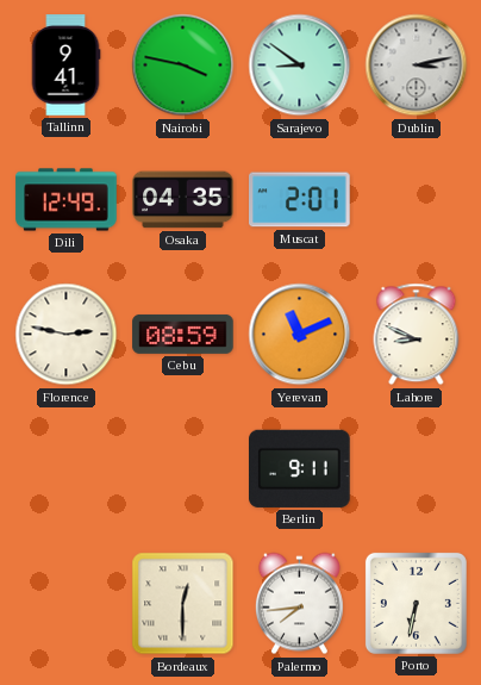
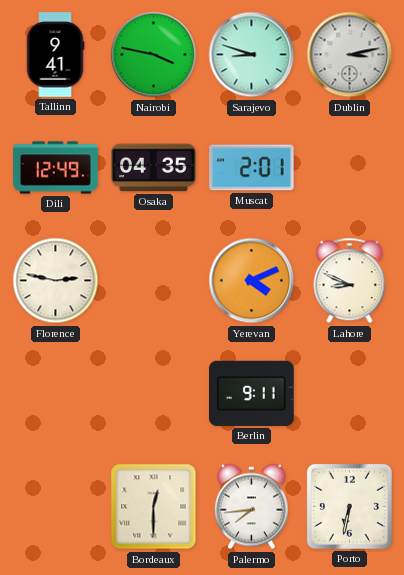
Sarajevo: 8:51 -> 8:48 (252, 55)
Cebu: 08:59 -> none (183, 334)
Yerevan: 11:11 -> 4:11 (252, 281)
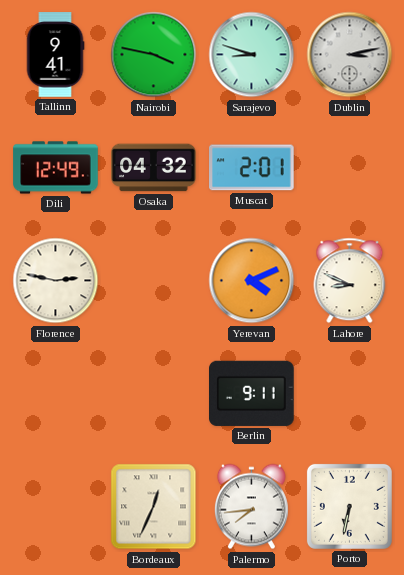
Osaka: 04:35 -> 04:32 (154, 168)
Bordeaux: 12:30 -> 12:34 (154, 507)
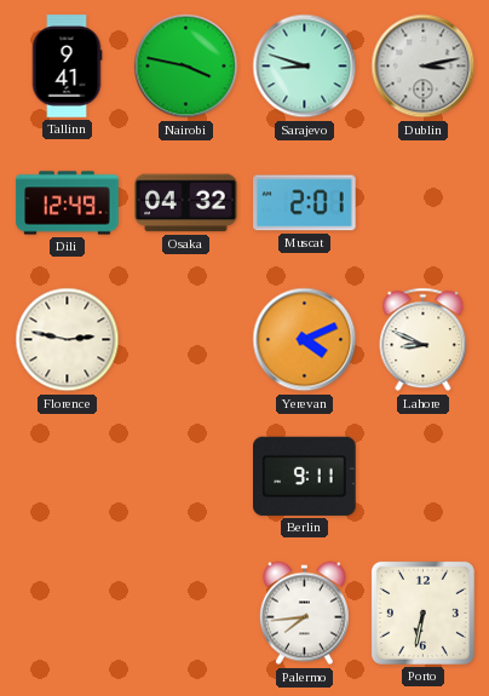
Bordeaux: 12:34 -> none (154, 507)
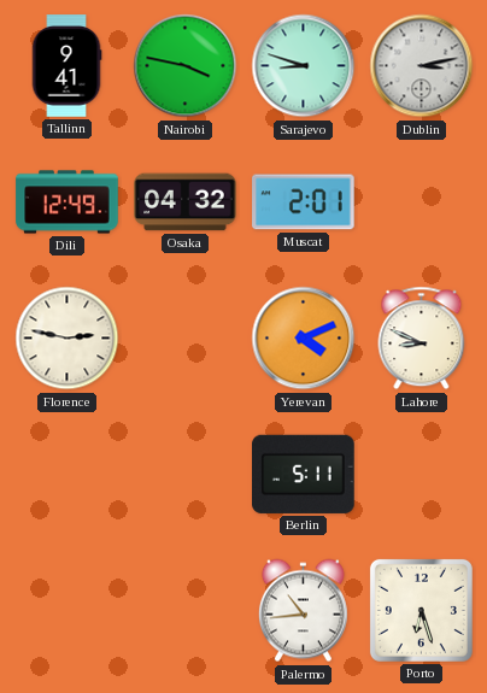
Berlin: 9:11 -> 5:11 (304, 474)
Palermo: 7:44 -> 10:44 (303, 611)
Porto: 6:32 -> 6:27 (421, 610)
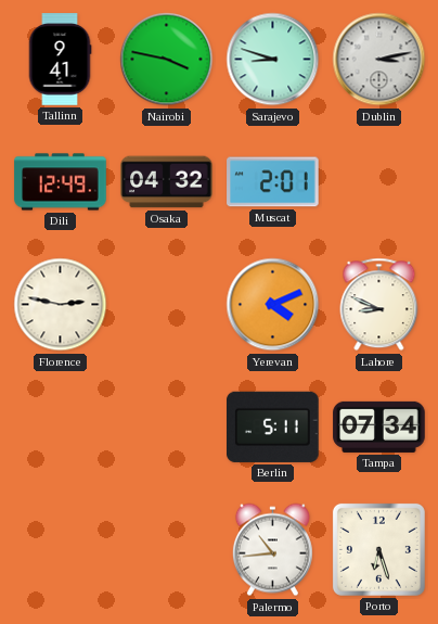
Tampa: none -> 07:34 (379, 426)
